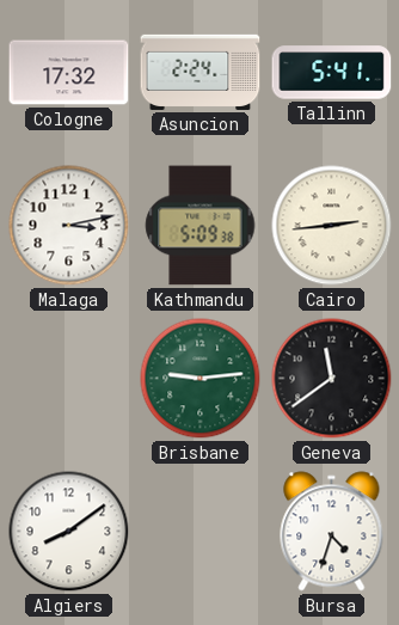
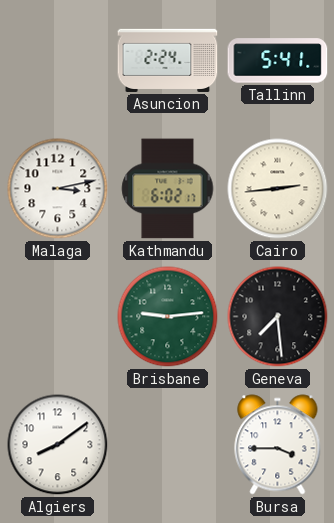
Cologne: 17:32 -> none (69, 73)
Kathmandu: 5:09 -> 6:02 (168, 189)
Geneva: 11:39 -> 7:29 (278, 317)
Bursa: 4:33 -> 3:45 (278, 445)
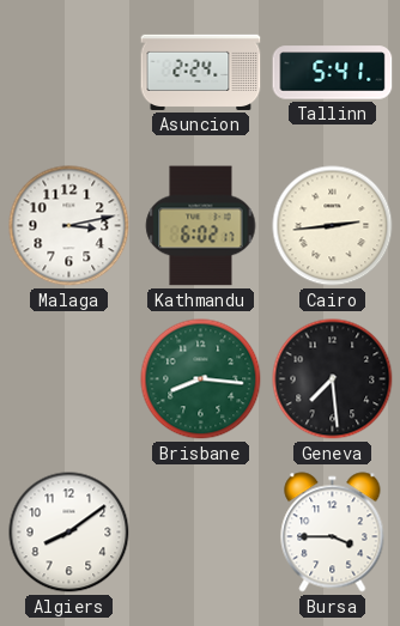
Brisbane: 9:14 -> 8:16 (201, 379)
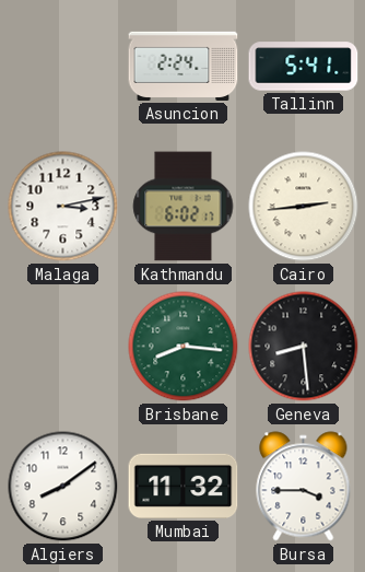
Geneva: 7:29 -> 8:29 (304, 347)
Mumbai: none -> 11:32 (184, 486)
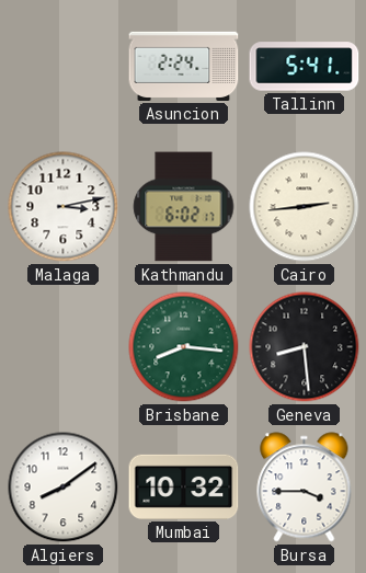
Mumbai: 11:32 -> 10:32 (184, 486)
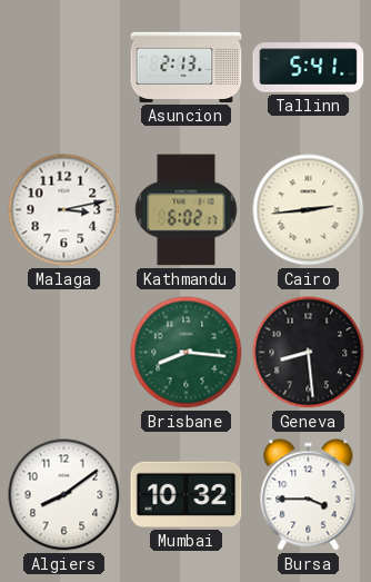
Asuncion: 2:24 -> 2:13 (187, 67)
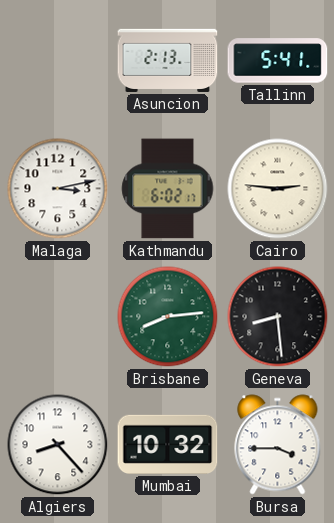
Cairo: 2:44 -> 2:46 (278, 189)
Brisbane: 8:16 -> 8:14 (168, 317)
Algiers: 8:09 -> 8:23 (58, 445)
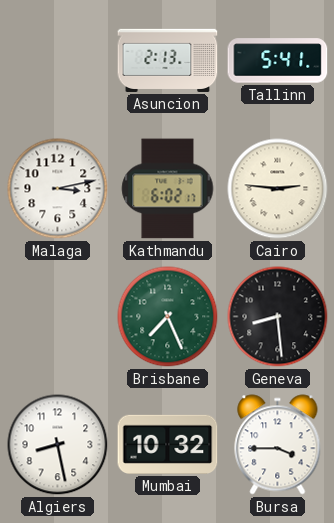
Brisbane: 8:14 -> 7:26 (168, 317)
Algiers: 8:23 -> 8:28 (58, 445)
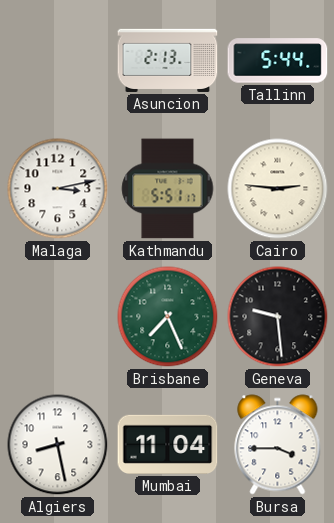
Tallinn: 5:41 -> 5:44 (278, 61)
Kathmandu: 6:02 -> 5:51 (168, 189)
Geneva: 8:29 -> 9:29 (278, 317)
Mumbai: 10:32 -> 11:04 (168, 444)
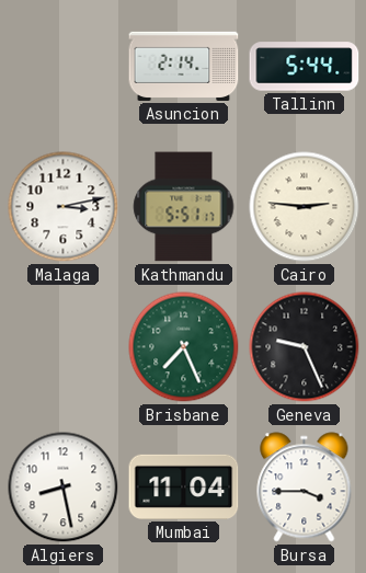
Asuncion: 2:13 -> 2:14 (184, 66)
Geneva: 9:29 -> 9:26 (305, 347)
